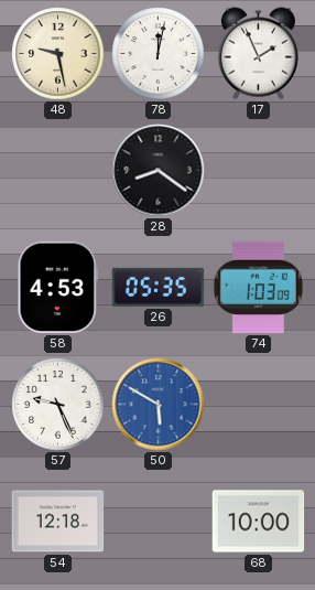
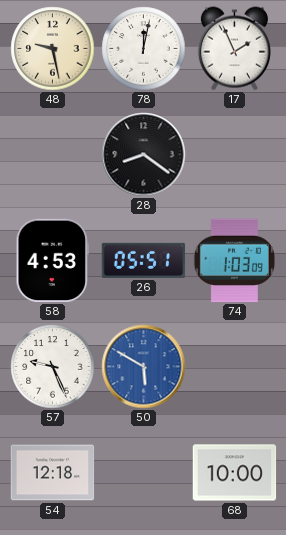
26: 05:35 -> 05:51 (144, 260)
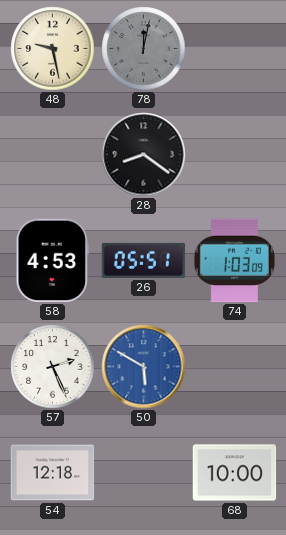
78 dial: white -> grey (144, 49)
17: 1:56 -> none (234, 49)
57: 9:26 -> 2:26 (53, 367)
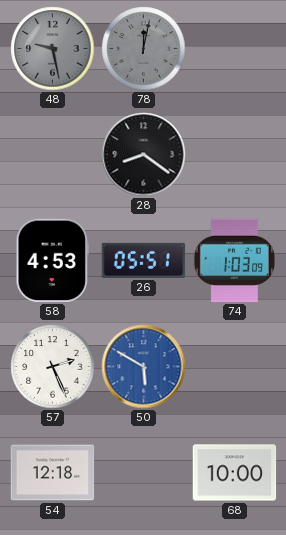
48 dial: cream -> grey (53, 49)
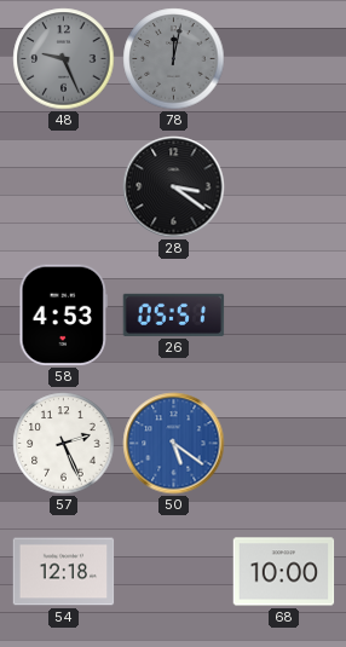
48: 9:28 -> 9:26 (64, 59)
28: 8:21 -> 3:21 (174, 187)
74: 1:03 -> none (234, 261)
50: 5:50 -> 5:21 (174, 444)
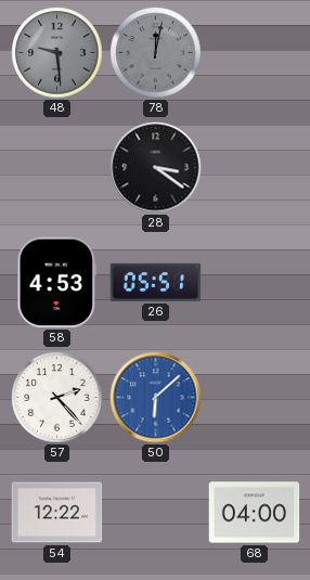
48: 9:26 -> 9:29 (57, 53)
57: 2:26 -> 2:23 (57, 398)
50: 5:21 -> 6:08 (156, 398)
54: 12:18 -> 12:22 (57, 513)
68: 10:00 -> 04:00 (255, 513)
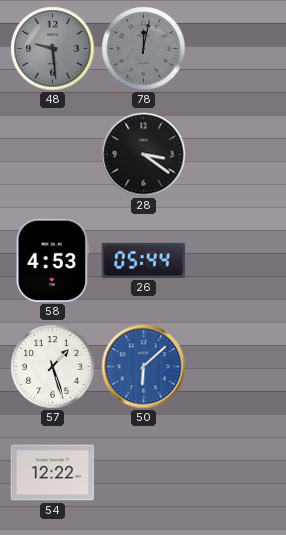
26: 05:51 -> 05:44 (144, 260)
57: 2:23 -> 1:27 (53, 367)
68: 04:00 -> none (255, 513)
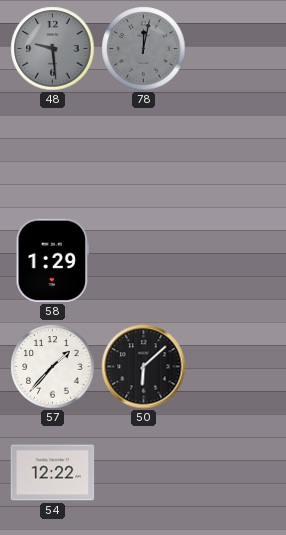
28: 3:21 -> none (144, 155)
58: 4:53 -> 1:29 (52, 261)
26: 05:44 -> none (144, 260)
57: 1:27 -> 1:37 (53, 367)
50 dial: blue -> black (144, 367)
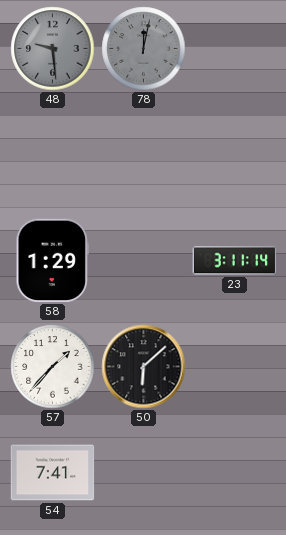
23: none -> 3:11 (235, 261)
54: 12:22 -> 7:41 (53, 473)
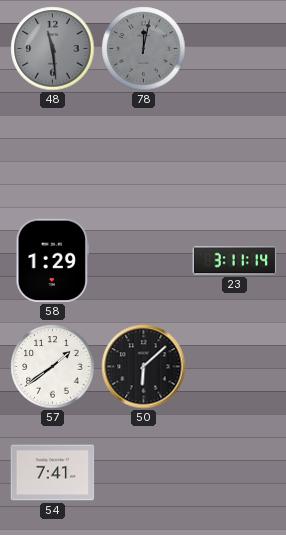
48: 9:29 -> 11:29 (53, 49)
57: 1:37 -> 1:39 (53, 367)
